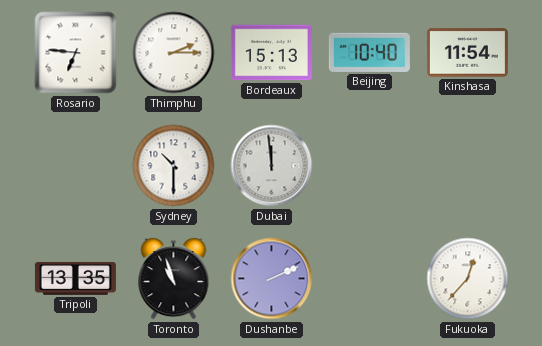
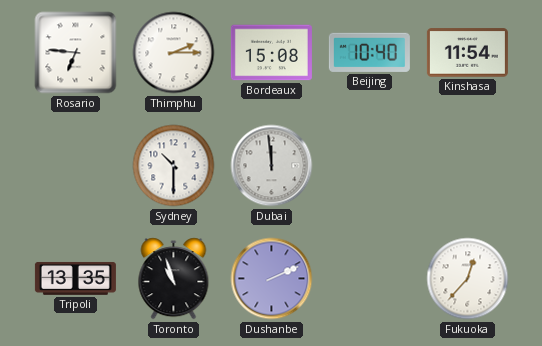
Bordeaux: 15:13 -> 15:08 (271, 53)
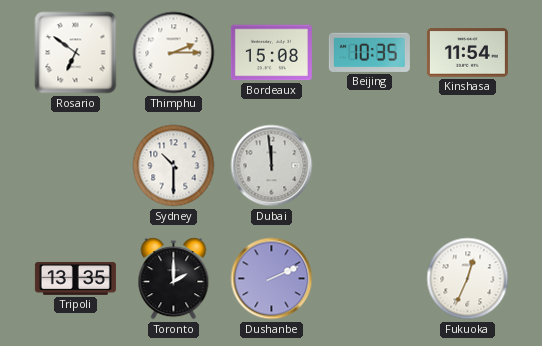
Rosario: 6:46 -> 6:51 (76, 53)
Beijing: 10:40 -> 10:35 (369, 52)
Toronto: 10:57 -> 2:00 (174, 279)
Fukuoka: 12:37 -> 12:34 (468, 279)
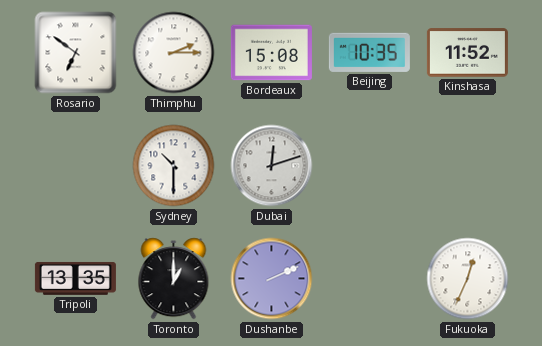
Kinshasa: 11:54 -> 11:52 (467, 53)
Dubai: 11:59 -> 12:12 (272, 166)
Toronto: 2:00 -> 1:00 (174, 279)
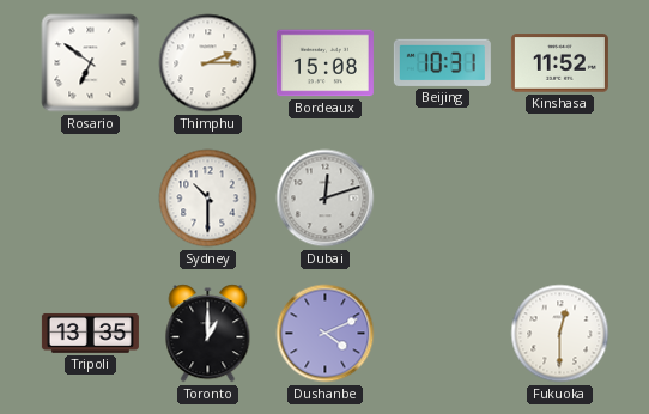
Beijing: 10:35 -> 10:31 (442, 62)
Dushanbe: 2:11 -> 4:11 (326, 334)
Fukuoka: 12:34 -> 12:30 (560, 334)
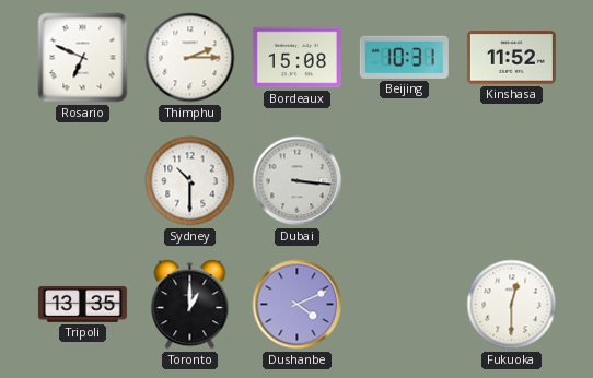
Rosario: 6:51 -> 6:49 (83, 58)
Dubai: 12:12 -> 3:16 (298, 181)
